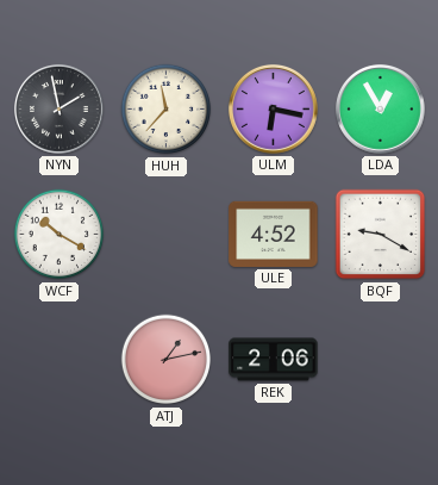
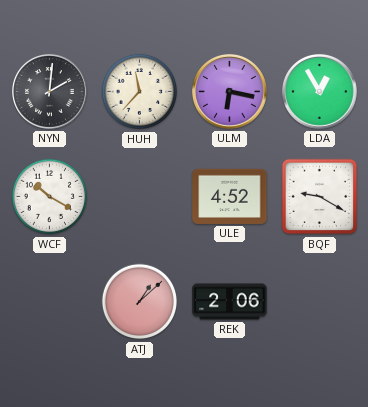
NYN: 1:58 -> 2:01 (49, 91)
ATJ: 1:13 -> 1:08 (140, 302)
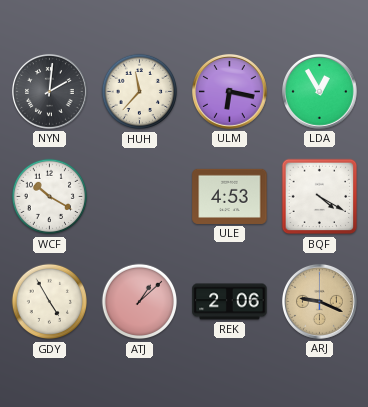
ULE: 4:52 -> 4:53 (230, 196)
BQF: 9:20 -> 4:20 (320, 197)
GDY: none -> 4:55 (50, 302)
ARJ: none -> 9:19 (319, 301)
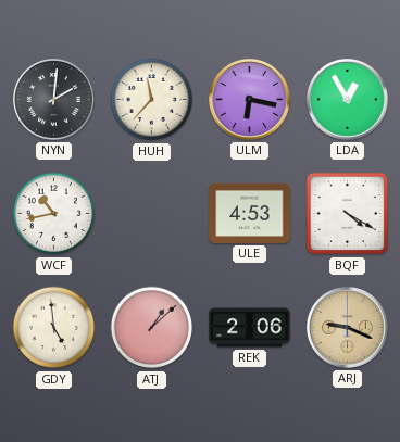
WCF: 10:20 -> 10:43 (54, 214)
GDY: 4:55 -> 4:59 (54, 328)
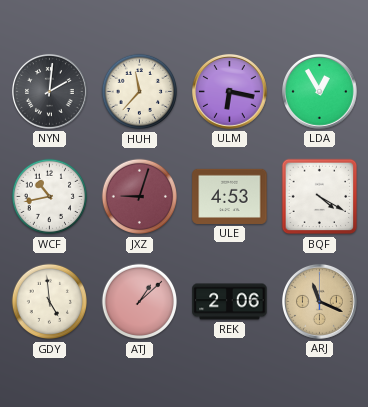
JXZ: none -> 9:03 (140, 197)
ARJ: 9:19 -> 11:19 (319, 301)
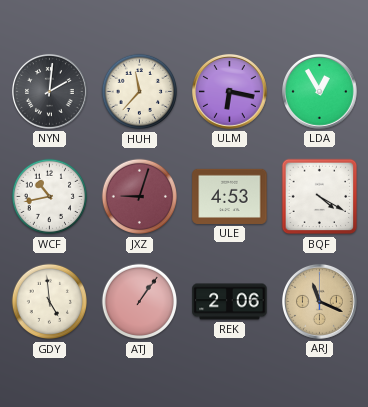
ATJ: 1:08 -> 1:06 (140, 302)
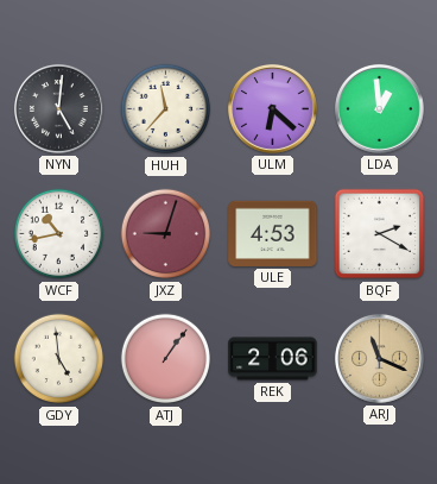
NYN: 2:01 -> 5:01 (58, 108)
ULM: 6:17 -> 6:22 (272, 108)
LDA: 12:55 -> 12:59 (379, 108)
BQF: 4:20 -> 2:20 (380, 234)
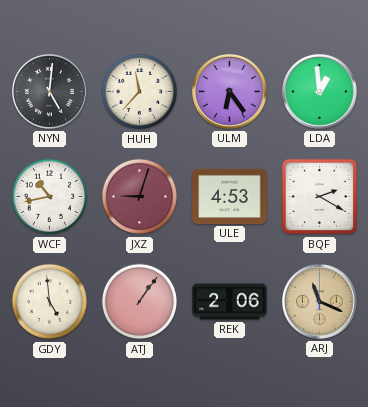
ULM: 6:22 -> 6:24 (229, 91)
